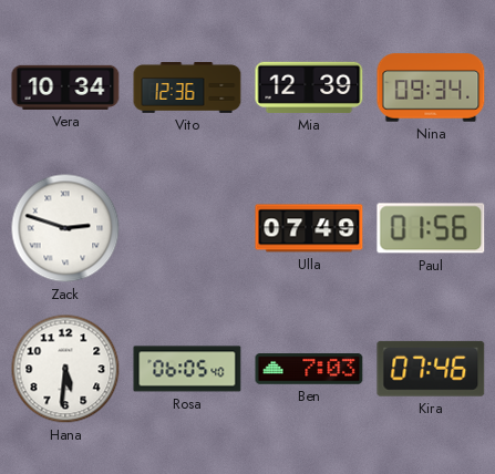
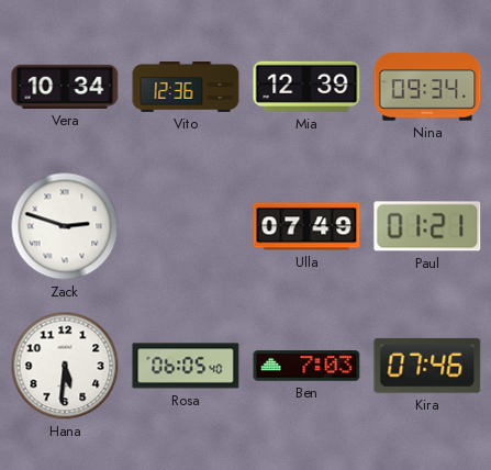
Paul: 01:56 -> 01:21 (427, 226)
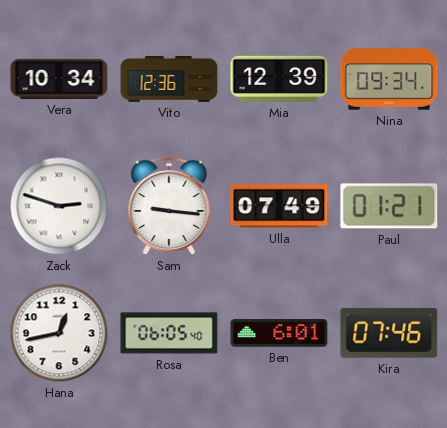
Sam: none -> 9:16 (169, 206)
Hana: 5:31 -> 12:43 (59, 333)
Ben: 7:03 -> 6:01 (279, 333)
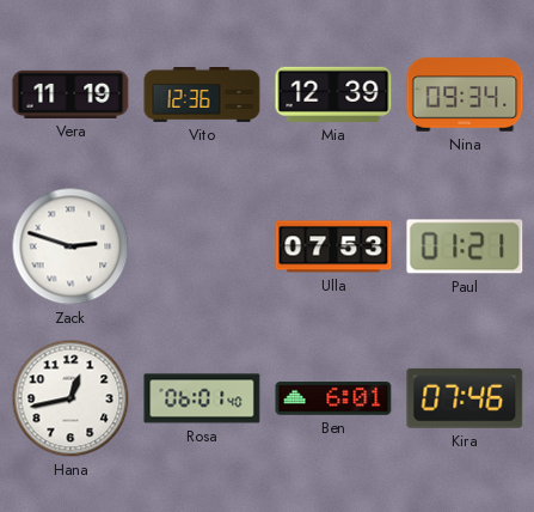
Vera: 10:34 -> 11:19 (70, 95)
Sam: 9:16 -> none (169, 206)
Ulla: 07:49 -> 07:53 (333, 246)
Rosa: 06:05 -> 06:01 (202, 398)
